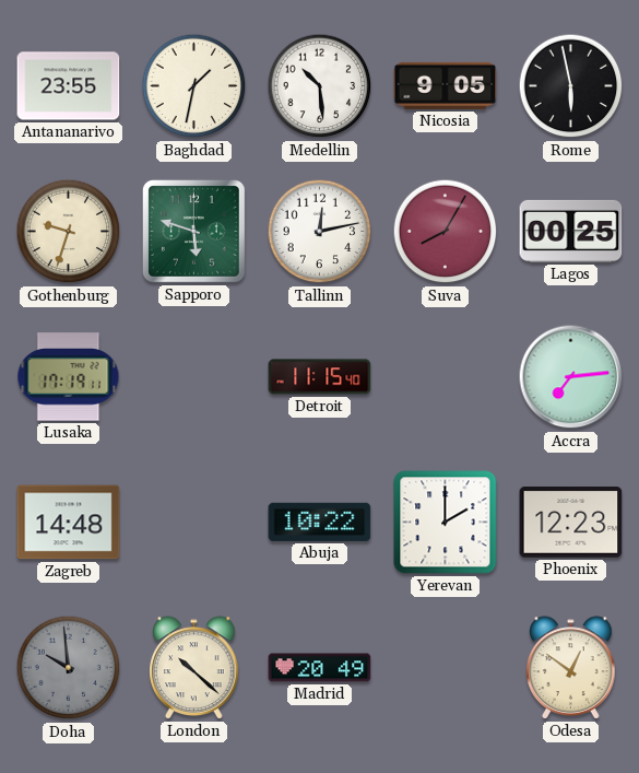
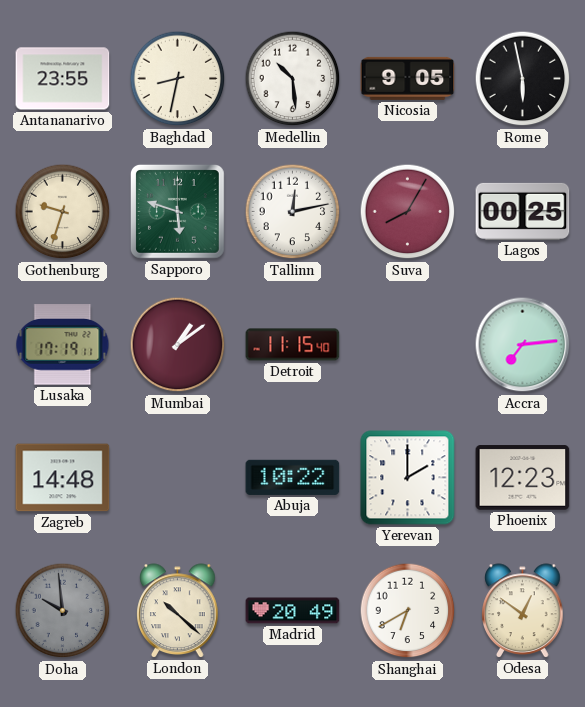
Baghdad: 1:32 -> 8:32 (178, 79)
Mumbai: none -> 1:09 (178, 345)
Shanghai: none -> 6:40 (408, 611)
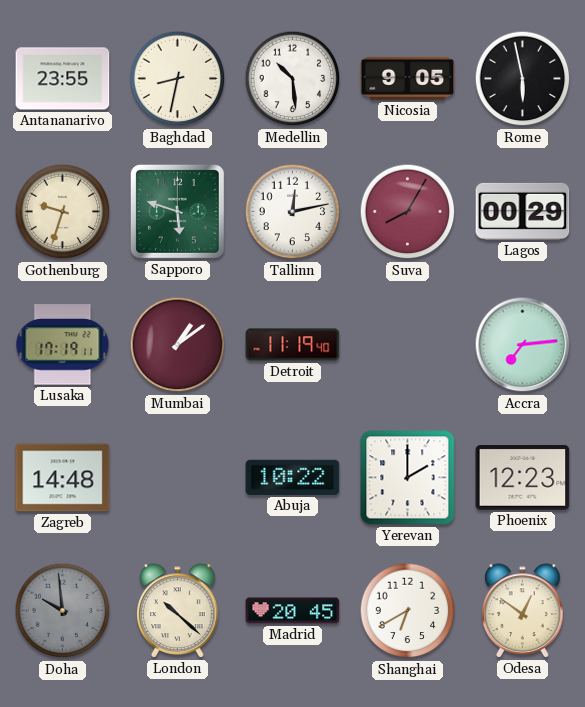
Lagos: 00:25 -> 00:29 (523, 211)
Detroit: 11:15 -> 11:19 (293, 345)
Madrid: 20:49 -> 20:45 (293, 611)
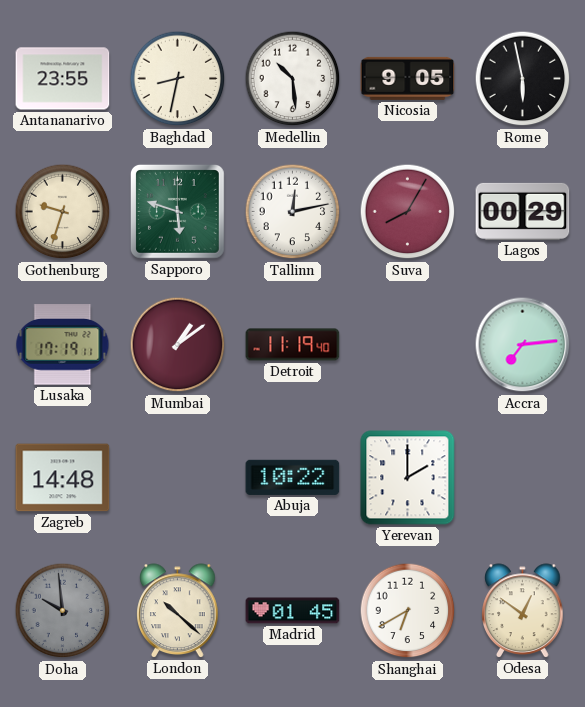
Phoenix: 12:23 -> none (523, 478)
Madrid: 20:45 -> 01:45 (293, 611)
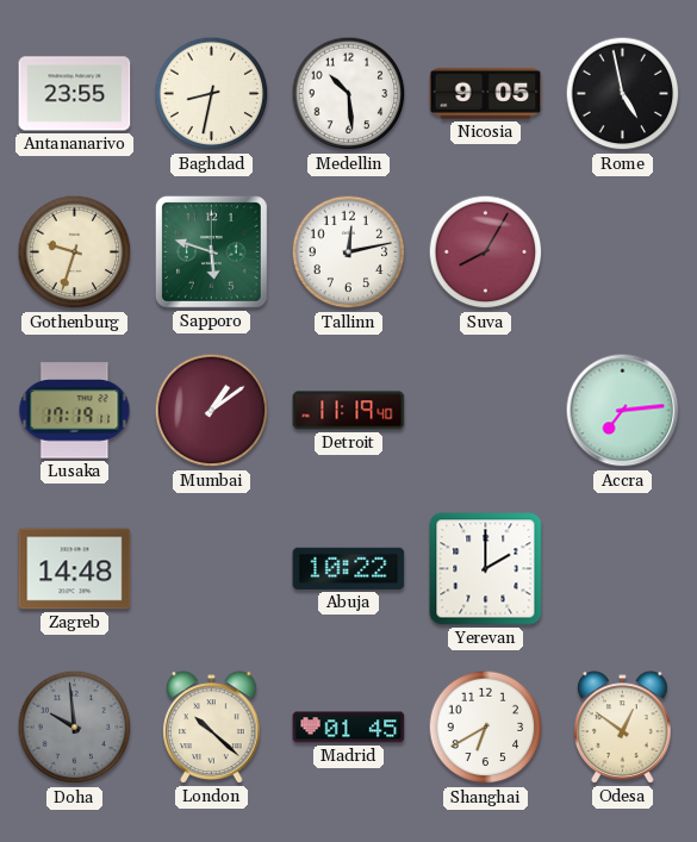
Rome: 5:58 -> 4:58 (623, 94)
Lagos: 00:29 -> none (523, 211)
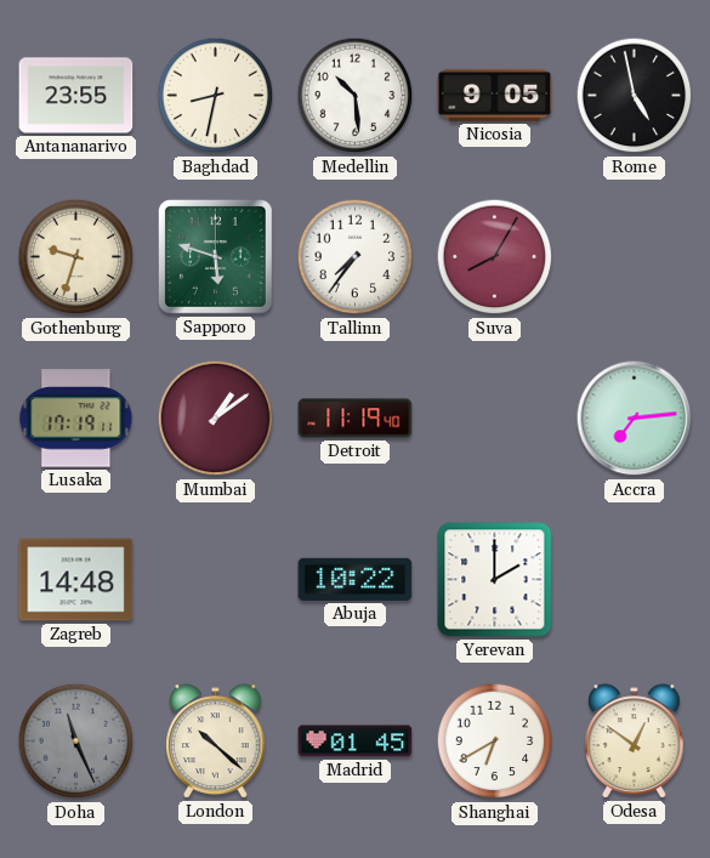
Tallinn: 12:13 -> 7:36 (356, 257)
Doha: 9:59 -> 11:26 (76, 741)
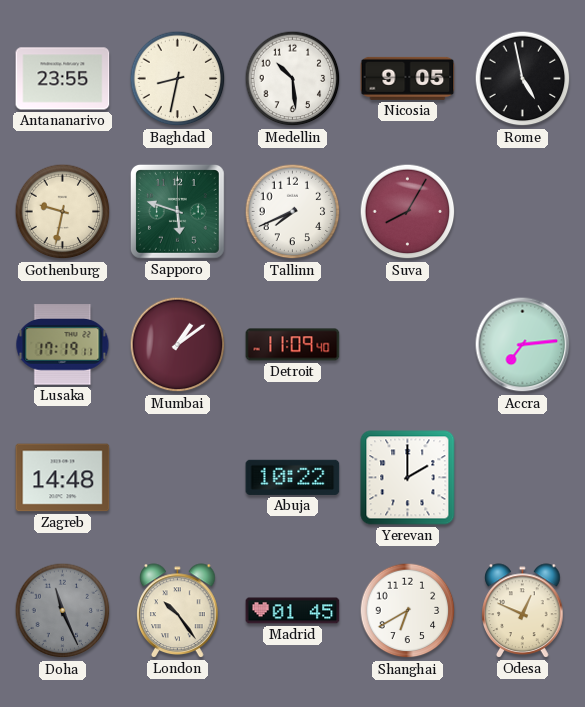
Gothenburg: 9:33 -> 9:32 (63, 212)
Tallinn: 7:36 -> 7:41 (293, 212)
Detroit: 11:19 -> 11:09 (293, 345)
London: 10:22 -> 10:24 (178, 611)
Odesa: 12:51 -> 12:49 (523, 611)
